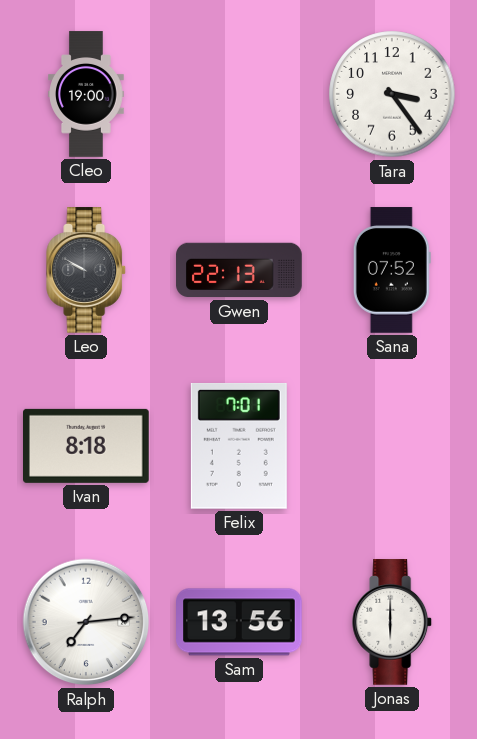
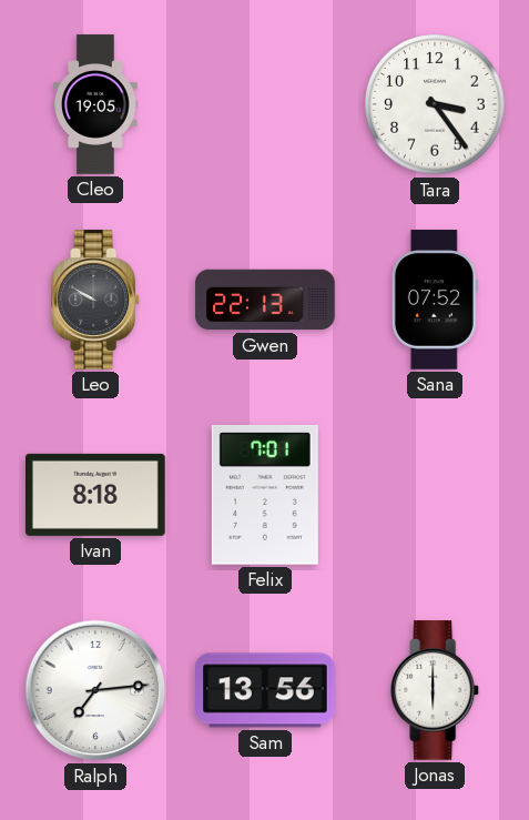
Cleo: 19:00 -> 19:05 (95, 104)
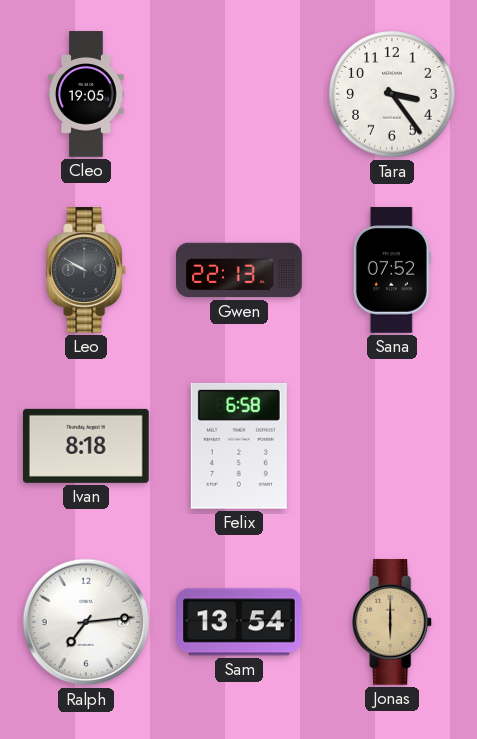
Felix: 7:01 -> 6:58 (239, 446)
Sam: 13:56 -> 13:54 (240, 622)
Jonas dial: white -> champagne (393, 622)
